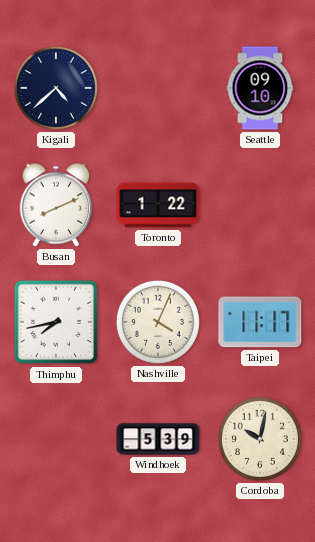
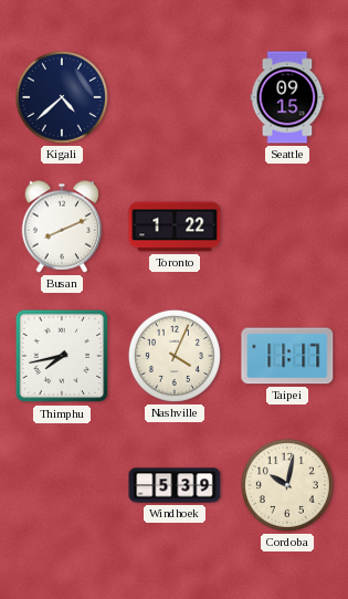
Seattle: 09:10 -> 09:15 (287, 97)
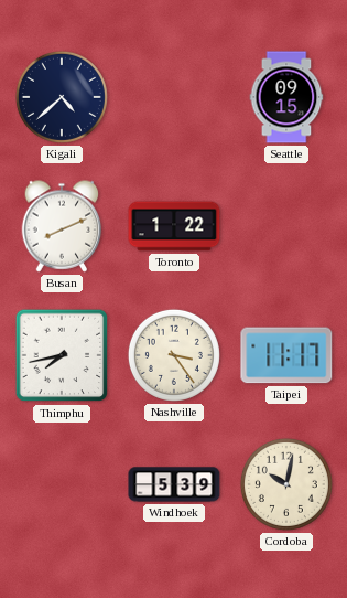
Nashville: 4:04 -> 3:24 (174, 355)
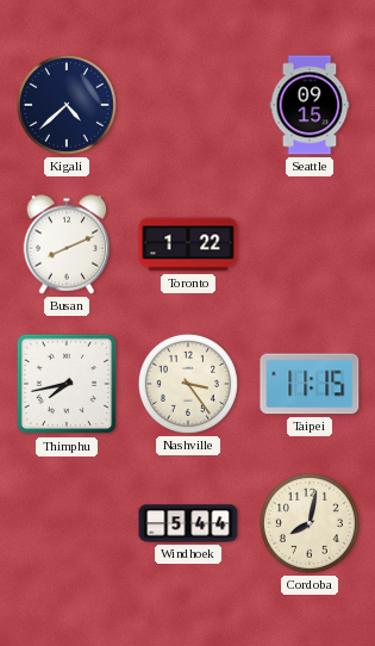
Taipei: 11:17 -> 11:15 (310, 384)
Windhoek: 5:39 -> 5:44 (188, 523)
Cordoba: 10:02 -> 8:02 (310, 523)
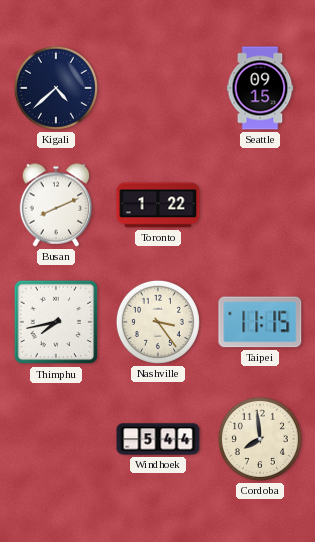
Cordoba: 8:02 -> 7:59 (260, 439)
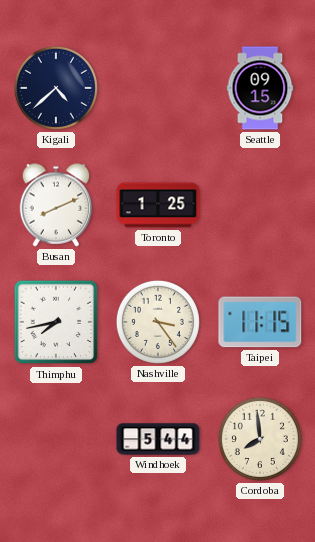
Toronto: 1:22 -> 1:25 (158, 205)
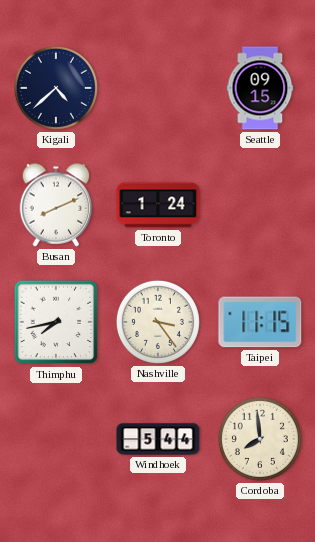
Toronto: 1:25 -> 1:24 (158, 205)
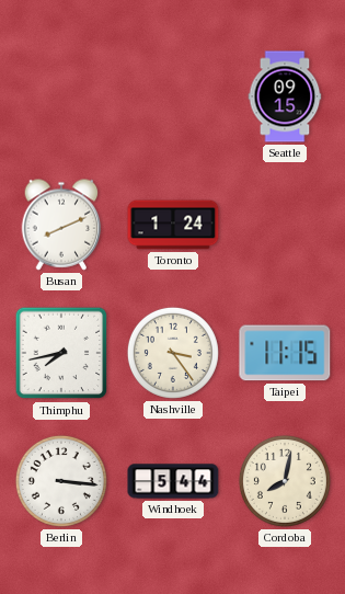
Kigali: 4:38 -> none (56, 88)
Berlin: none -> 3:16 (61, 481)
Cordoba: 7:59 -> 8:02 (285, 481)
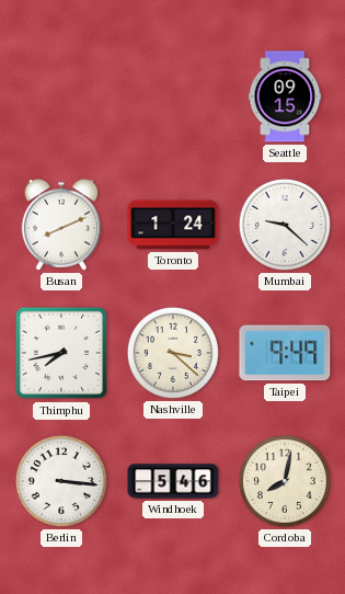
Mumbai: none -> 9:22 (285, 225)
Nashville: 3:24 -> 3:22 (173, 353)
Taipei: 11:15 -> 9:49 (285, 353)
Windhoek: 5:44 -> 5:46 (173, 481)
